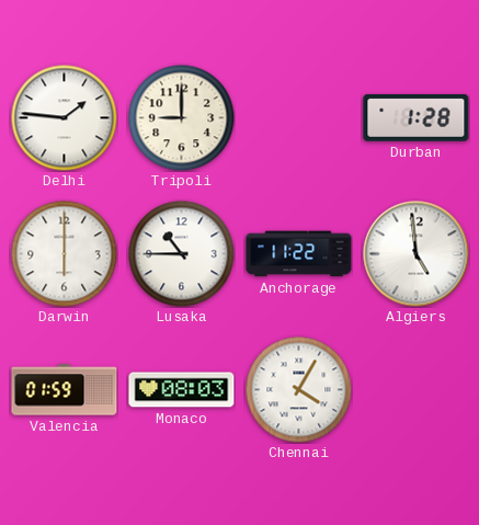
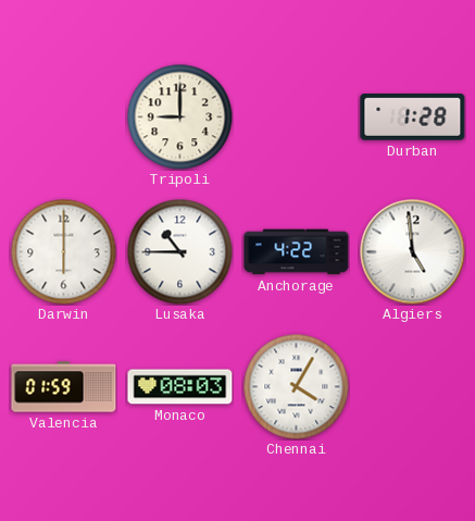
Delhi: 1:46 -> none (64, 117)
Anchorage: 11:22 -> 4:22 (297, 252)
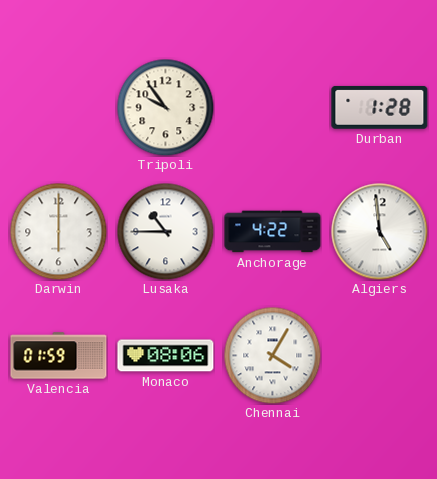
Tripoli: 9:00 -> 9:54 (165, 107)
Monaco: 08:03 -> 08:06 (166, 356)
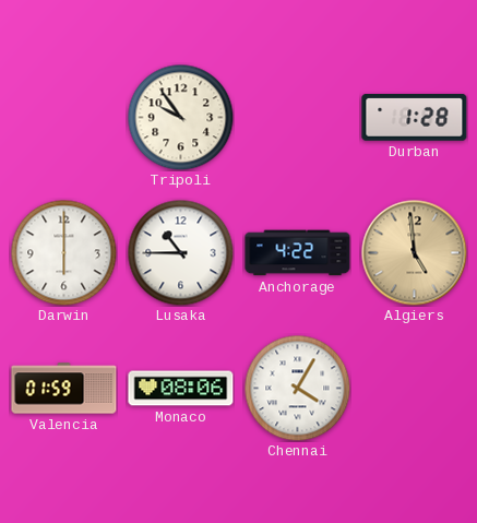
Algiers dial: white -> champagne (415, 253)
